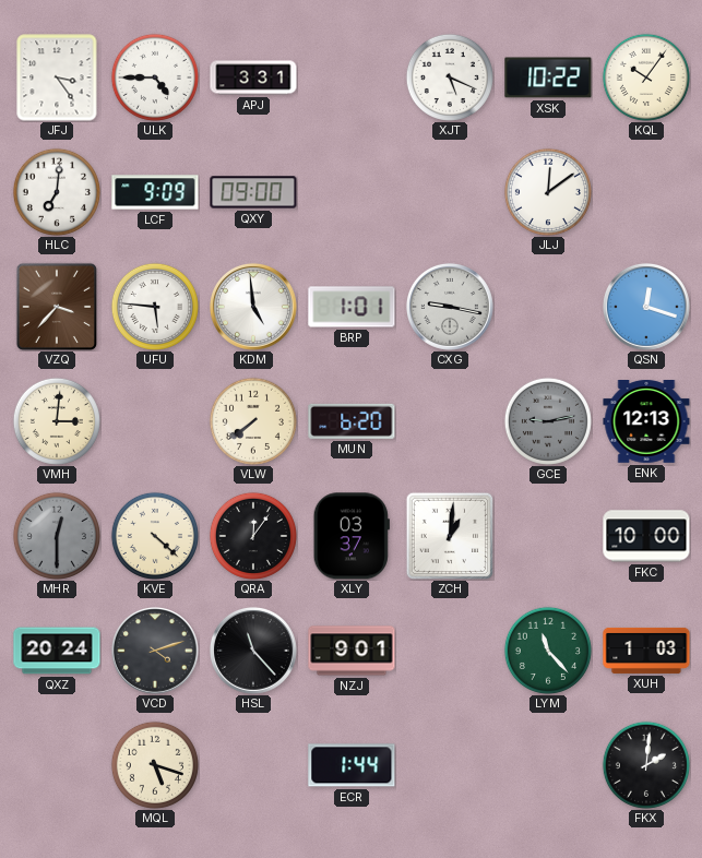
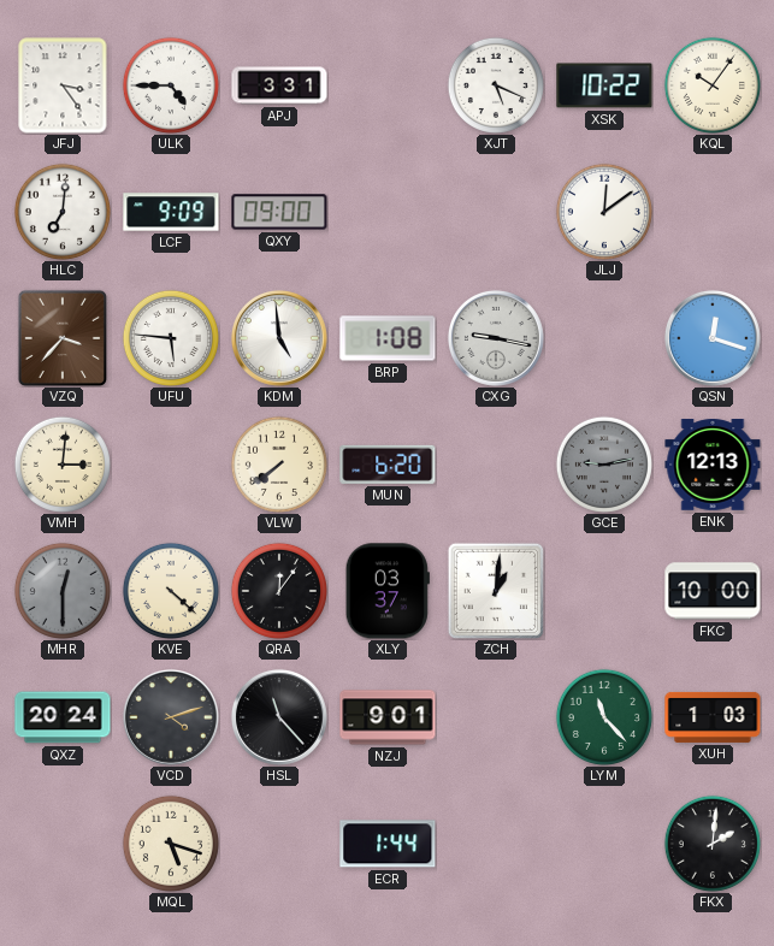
BRP: 1:01 -> 1:08 (388, 338)
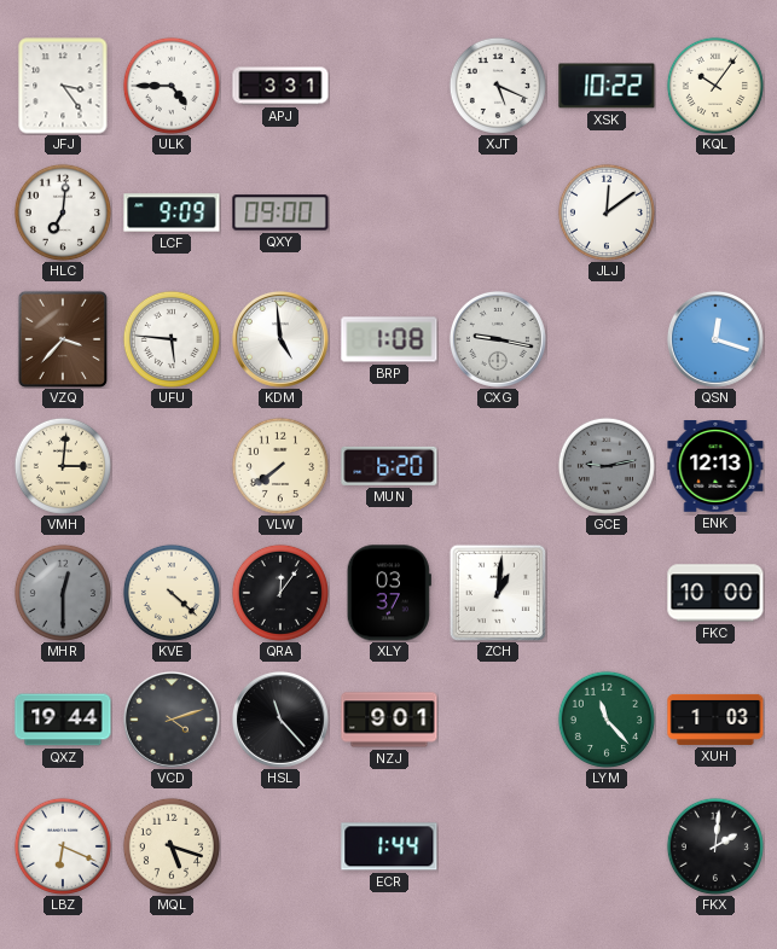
QXZ: 20:24 -> 19:44 (63, 720)
LBZ: none -> 6:19 (63, 846)
